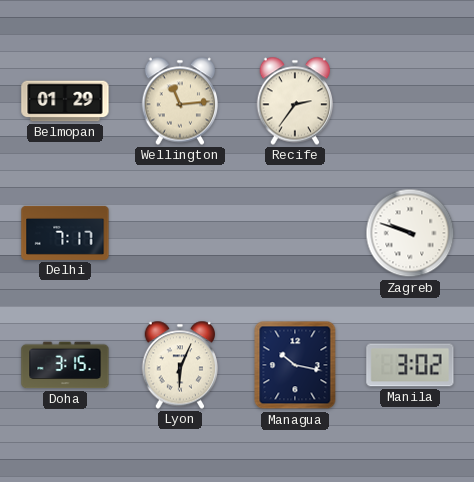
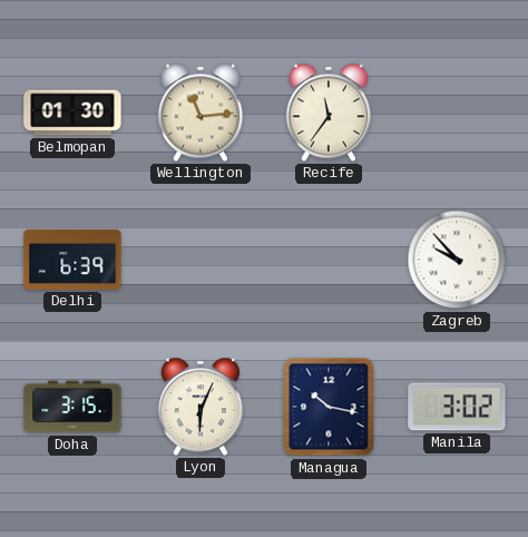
Belmopan: 01:29 -> 01:30 (72, 113)
Recife: 2:36 -> 11:36 (329, 113)
Delhi: 7:17 -> 6:39 (72, 260)
Zagreb: 9:48 -> 9:53 (457, 260)
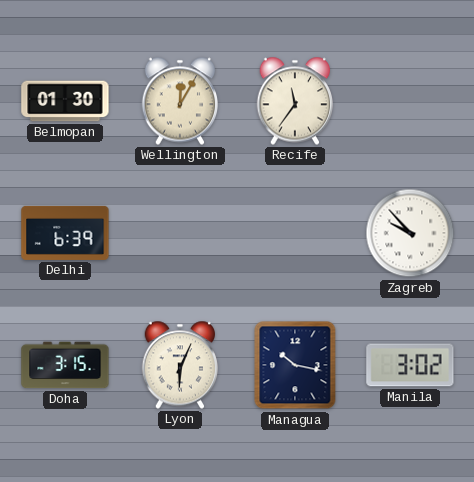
Wellington: 11:14 -> 12:05 (180, 101)
